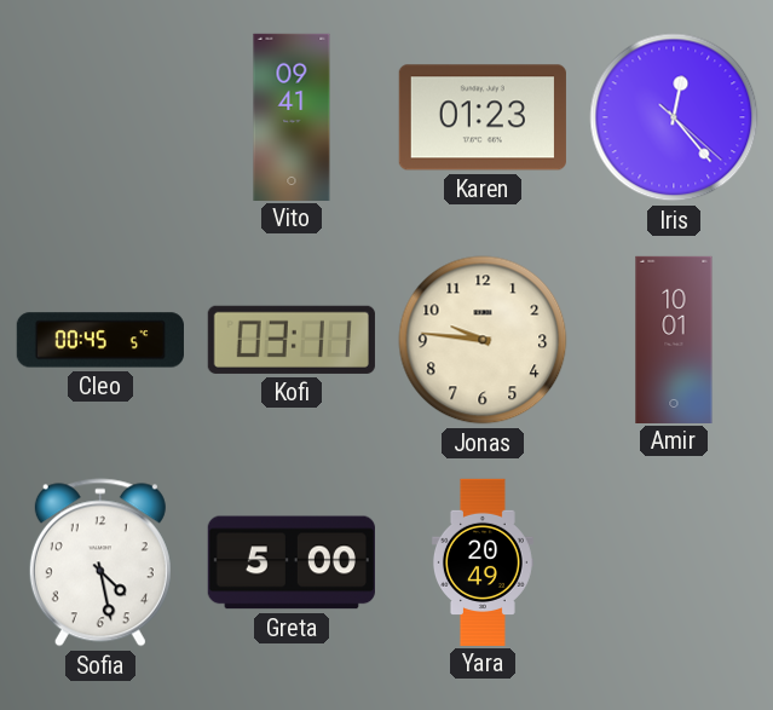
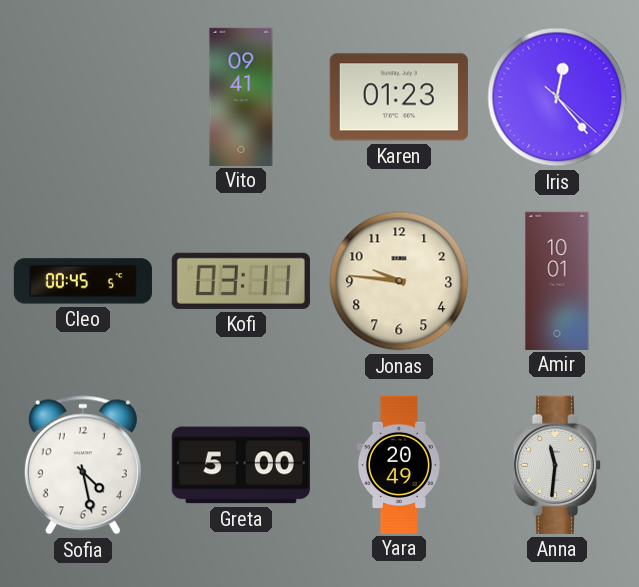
Anna: none -> 11:31 (557, 465)
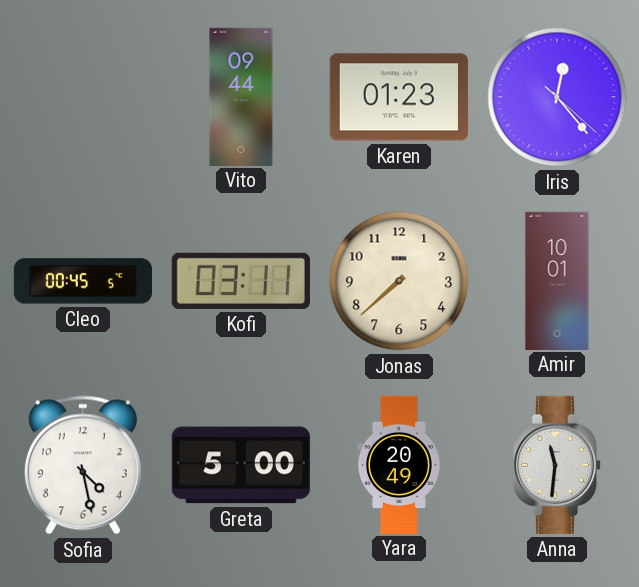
Vito: 09:41 -> 09:44 (241, 96)
Jonas: 9:46 -> 7:38 (399, 281)
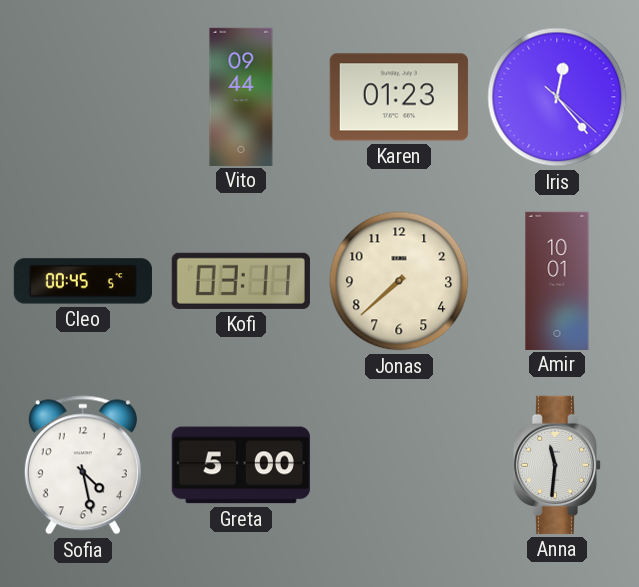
Yara: 20:49 -> none (399, 464)
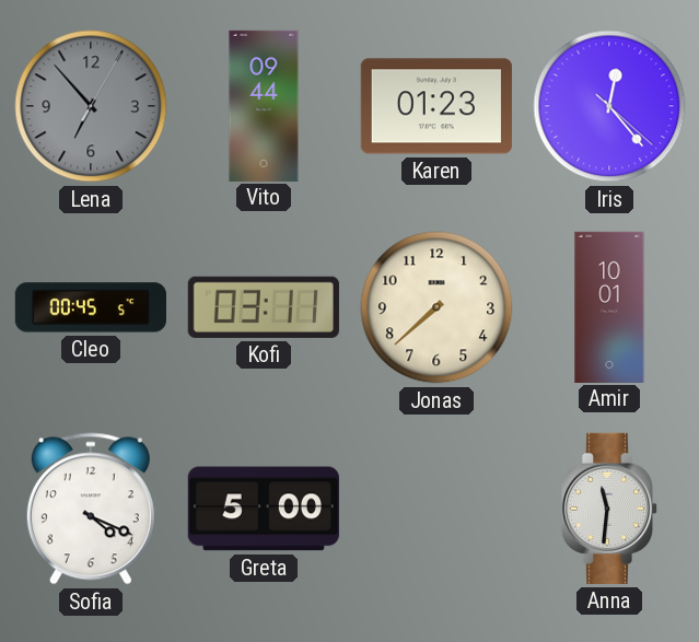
Lena: none -> 6:53 (91, 106)
Sofia: 4:28 -> 4:19 (91, 509)
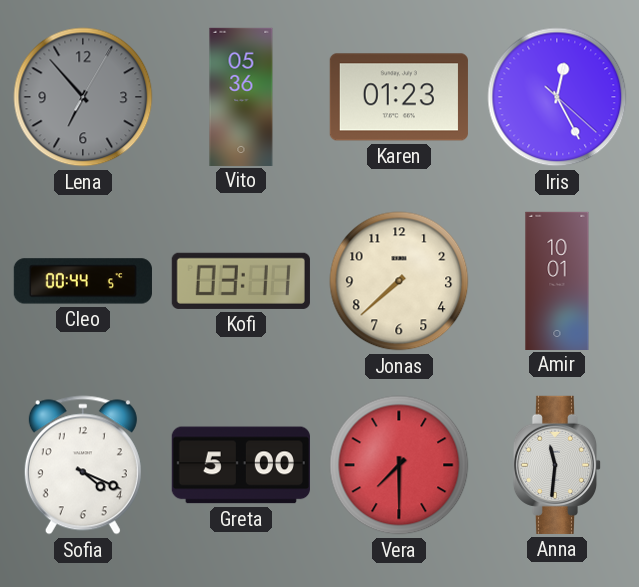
Vito: 09:44 -> 05:36 (241, 96)
Iris: 12:23 -> 12:25 (557, 97)
Cleo: 00:45 -> 00:44 (83, 281)
Vera: none -> 7:30 (399, 465)
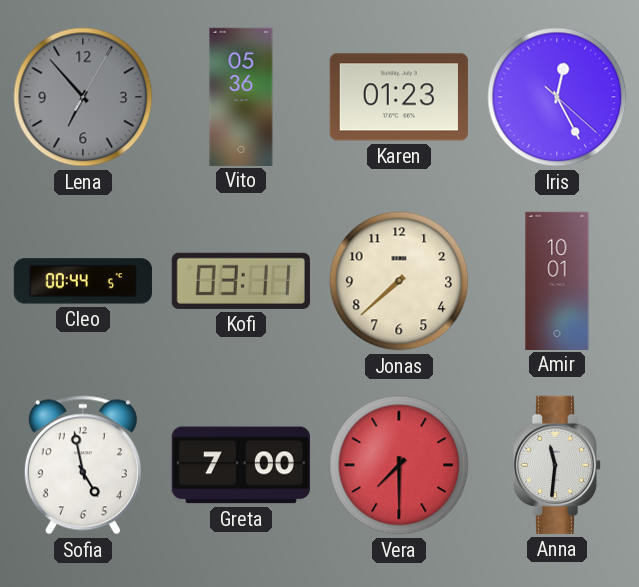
Sofia: 4:19 -> 4:58 (83, 465)
Greta: 5:00 -> 7:00 (241, 465)
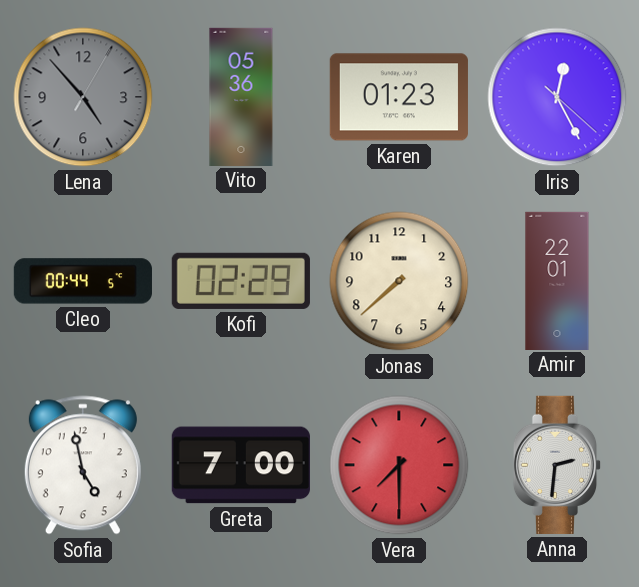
Lena: 6:53 -> 4:53 (83, 97)
Kofi: 03:11 -> 02:29 (241, 281)
Amir: 10:01 -> 22:01 (557, 280)
Anna: 11:31 -> 2:31 (557, 465)
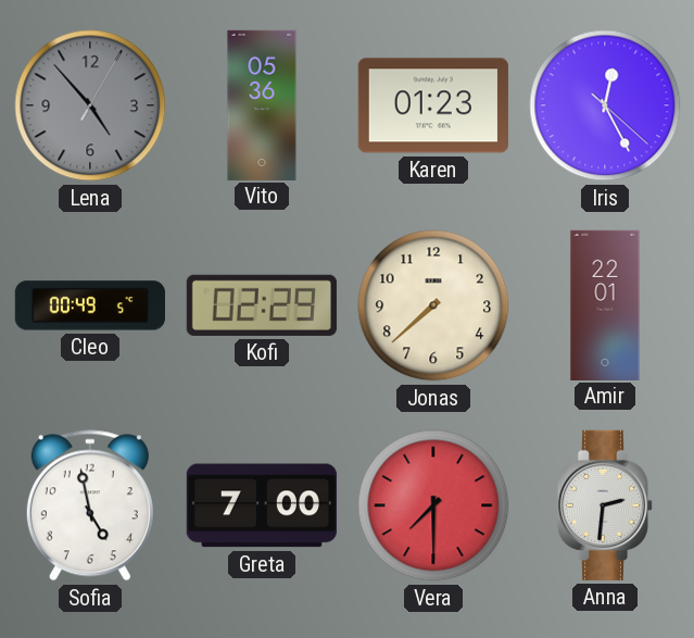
Cleo: 00:44 -> 00:49 (90, 305)
